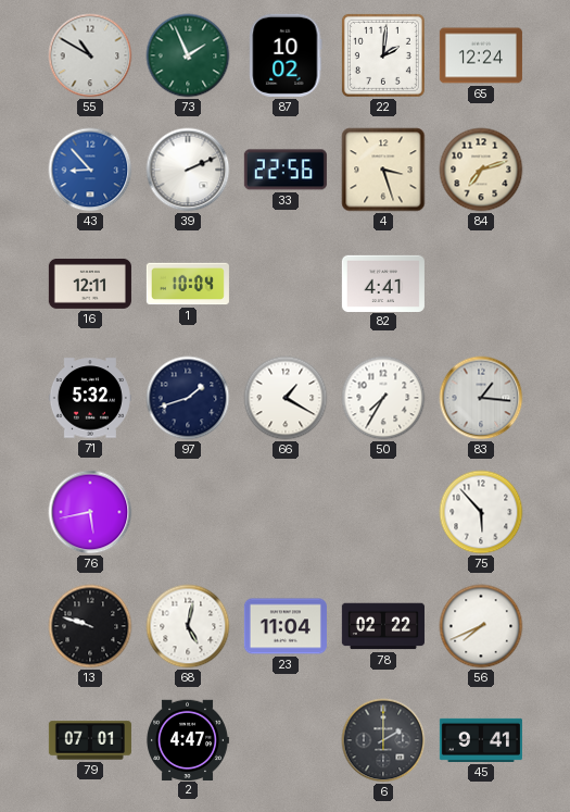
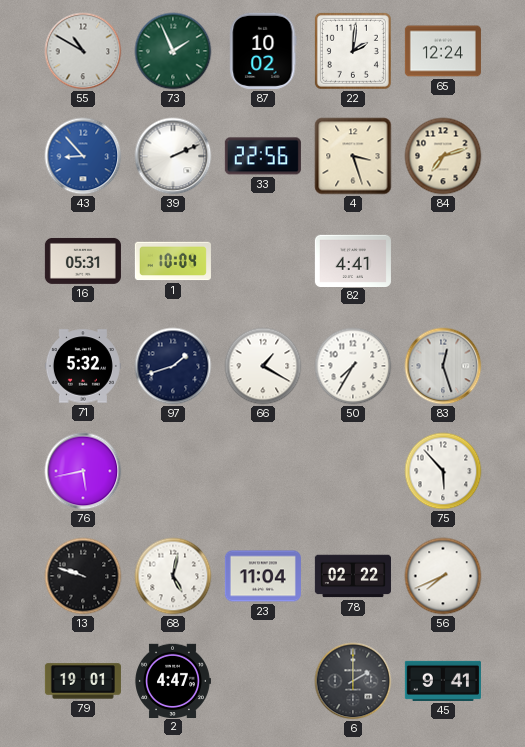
16: 12:11 -> 05:31 (83, 261)
83: 1:16 -> 12:27 (443, 366)
79: 07:01 -> 19:01 (83, 681)
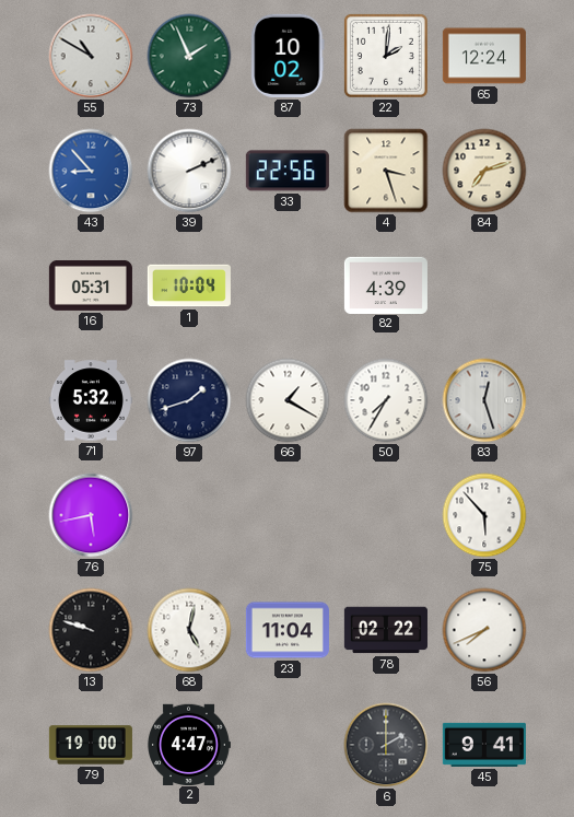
82: 4:41 -> 4:39 (386, 284)
79: 19:01 -> 19:00 (91, 745)
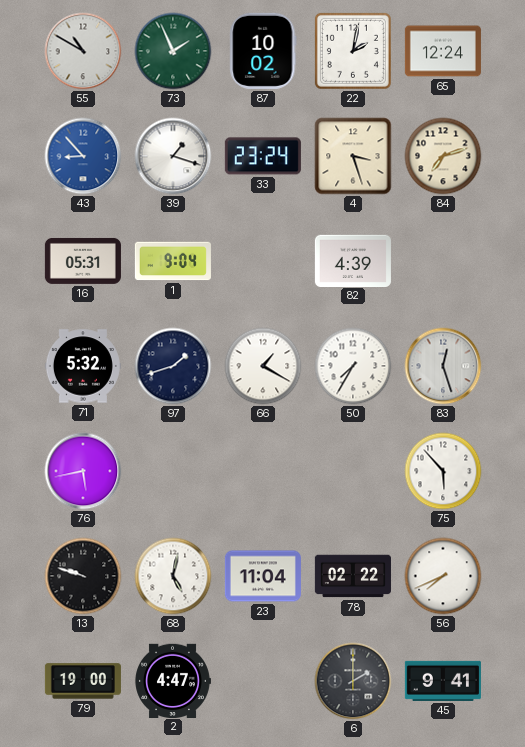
22: 2:01 -> 2:02 (353, 51)
39: 2:11 -> 1:18 (173, 156)
33: 22:56 -> 23:24 (263, 156)
1: 10:04 -> 9:04 (173, 261)
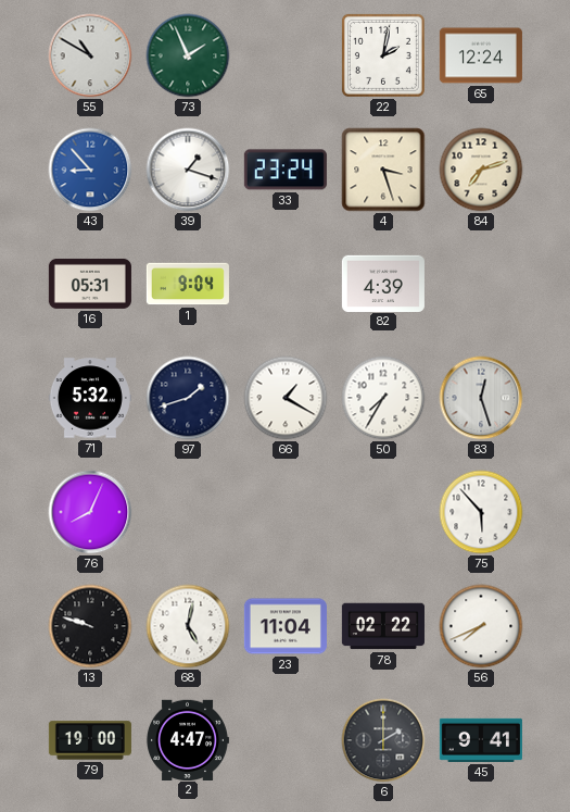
87: 10:02 -> none (263, 51)
76: 5:43 -> 8:04 (90, 512)
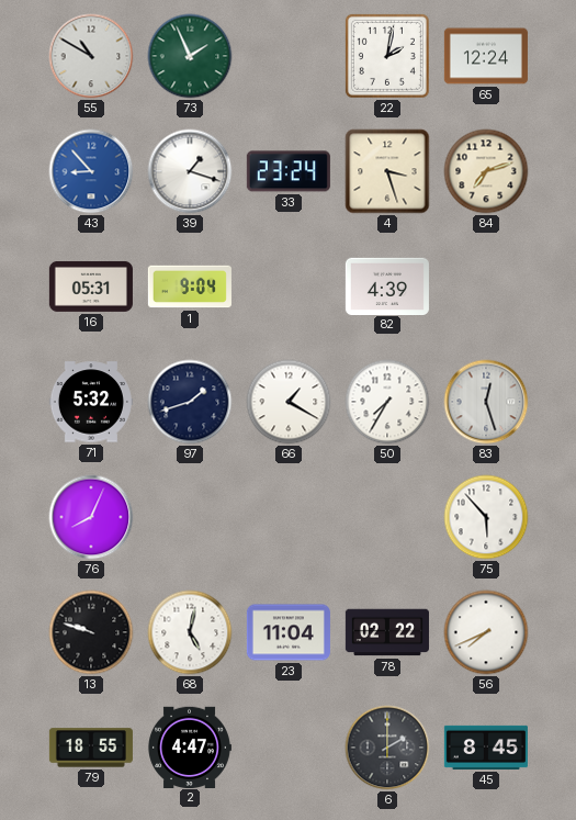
79: 19:00 -> 18:55 (91, 748)
45: 9:41 -> 8:45 (486, 748)
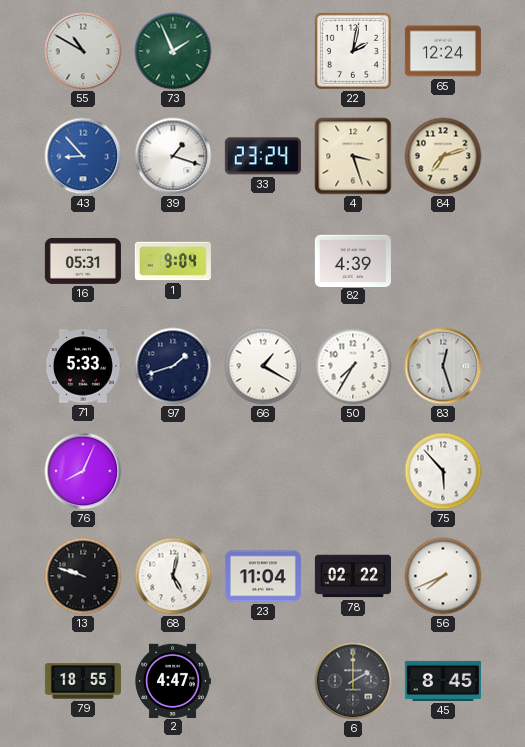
71: 5:32 -> 5:33 (83, 366)
